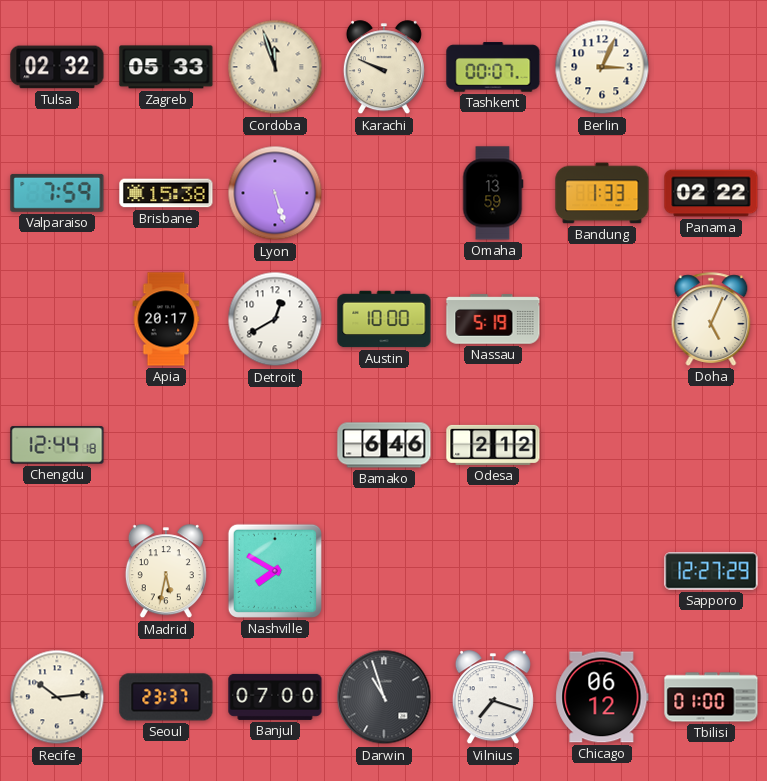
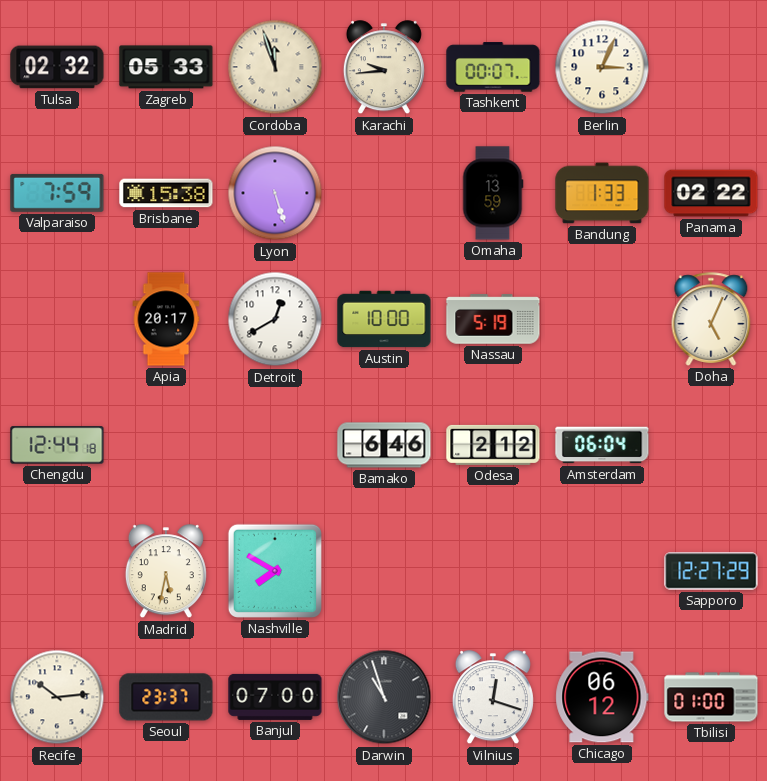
Karachi: 9:49 -> 9:44 (384, 68)
Amsterdam: none -> 06:04 (602, 445)
Vilnius: 7:18 -> 12:18 (493, 698)
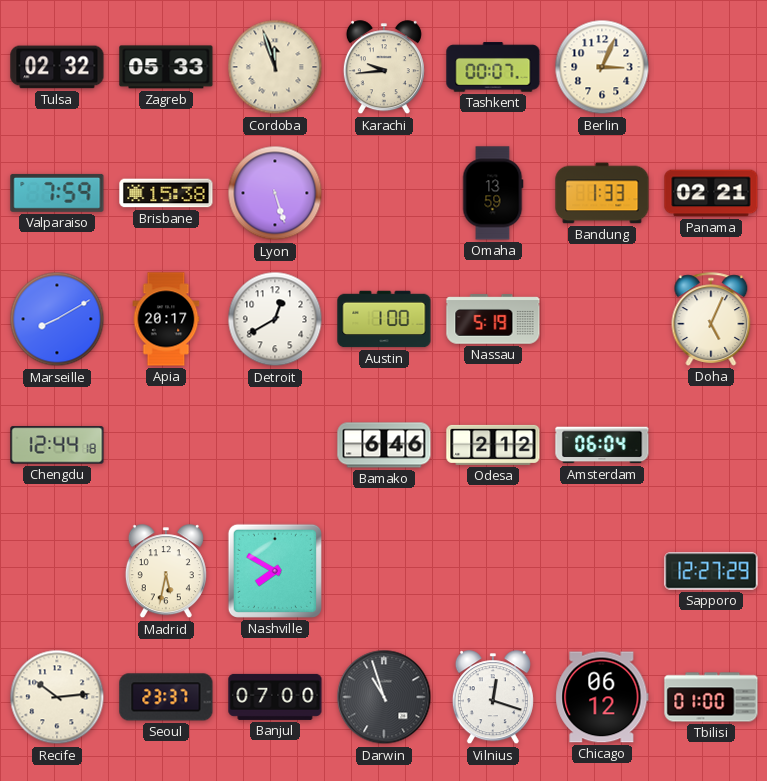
Panama: 02:22 -> 02:21 (711, 193)
Marseille: none -> 8:10 (57, 319)
Austin: 10:00 -> 1:00 (384, 319)
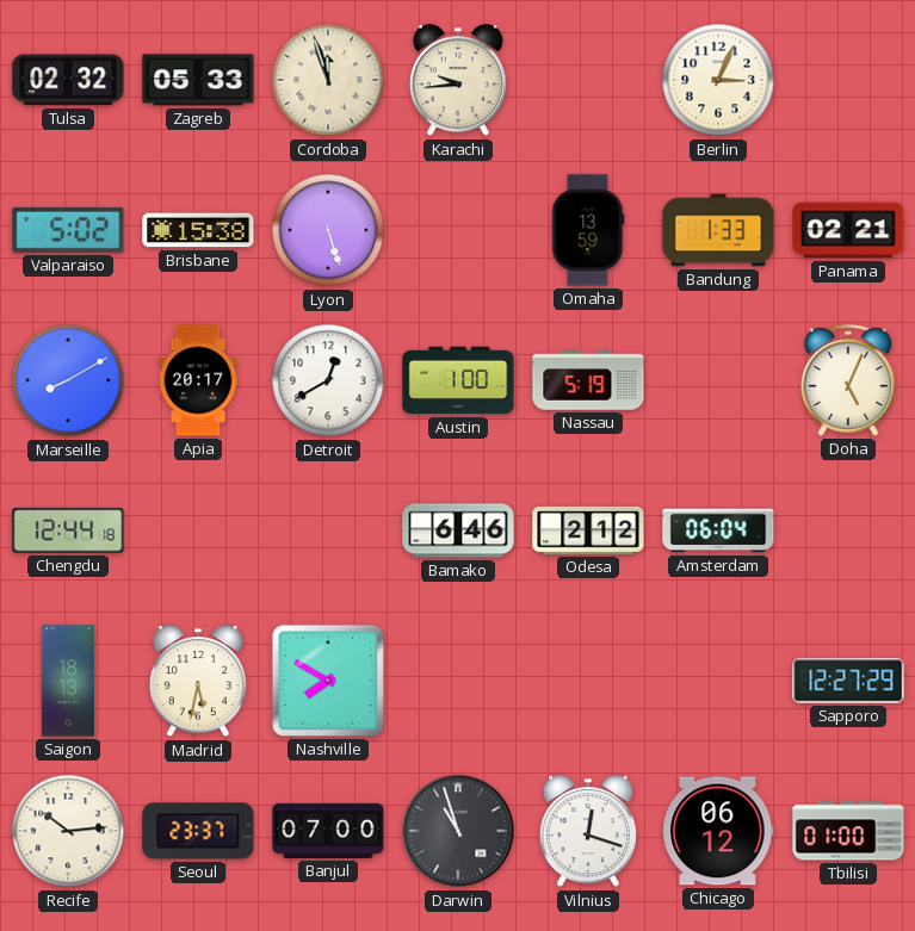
Tashkent: 00:07 -> none (493, 67)
Valparaiso: 7:59 -> 5:02 (68, 230)
Saigon: none -> 18:13 (68, 681)
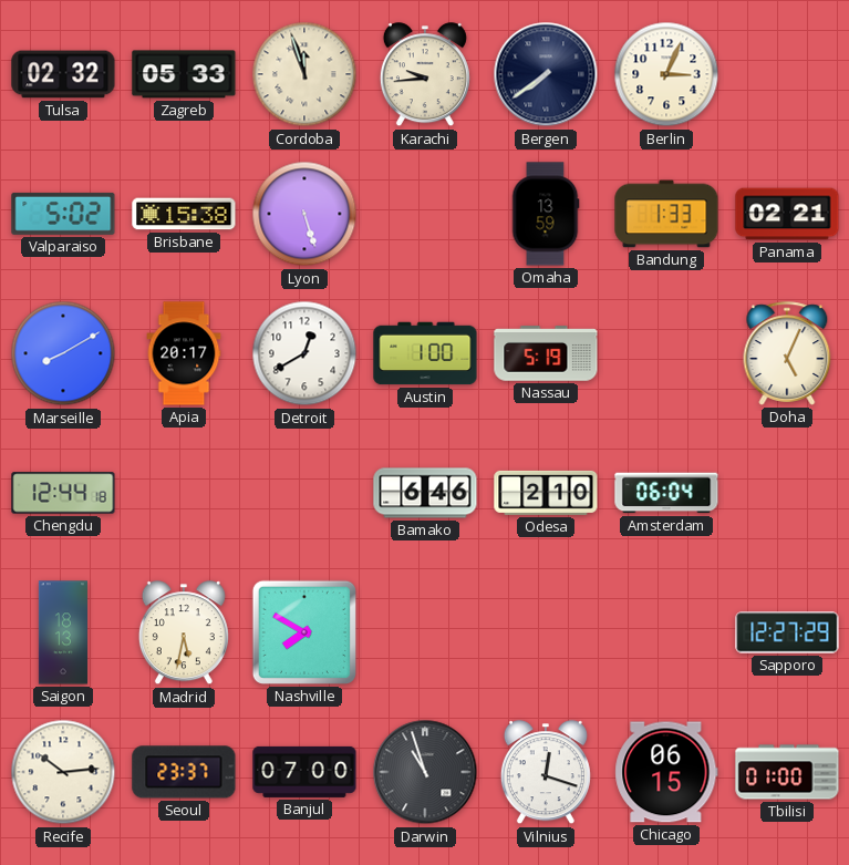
Bergen: none -> 7:39 (546, 74)
Odesa: 2:12 -> 2:10 (546, 493)
Chicago: 06:12 -> 06:15 (666, 772)
